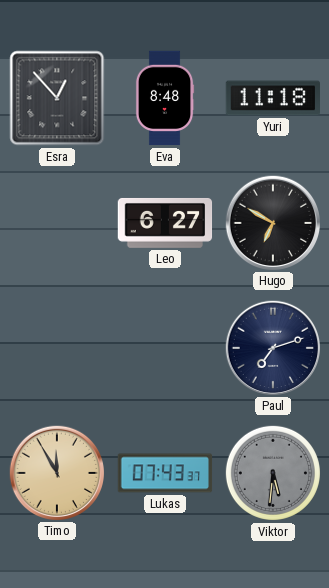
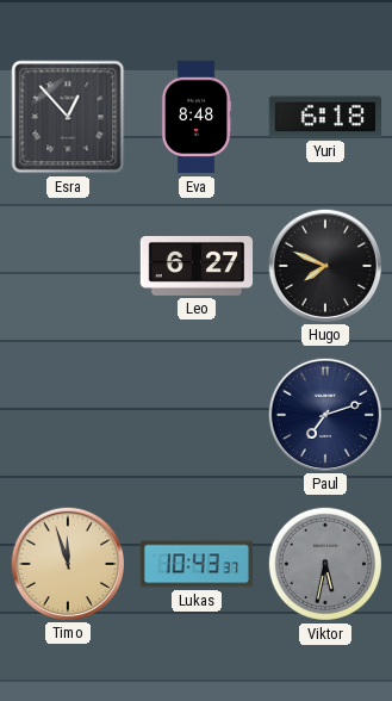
Yuri: 11:18 -> 6:18 (324, 117)
Hugo: 6:50 -> 7:49 (324, 265)
Timo: 11:55 -> 11:57 (67, 563)
Lukas: 07:43 -> 10:43 (197, 564)
Viktor: 5:31 -> 5:32 (325, 564)
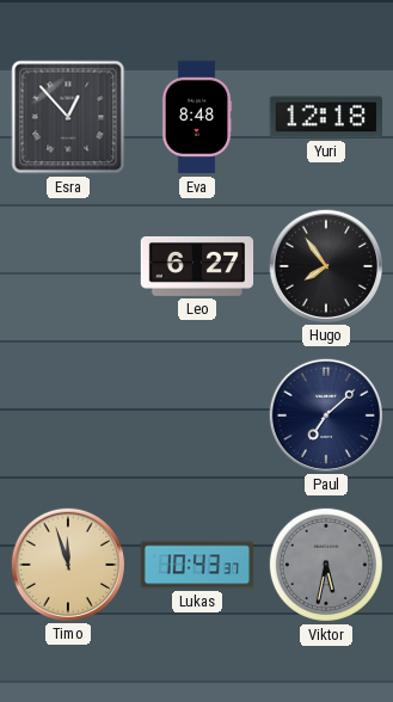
Yuri: 6:18 -> 12:18 (325, 117)
Hugo: 7:49 -> 7:54 (325, 265)
Paul: 7:12 -> 7:08 (325, 414)
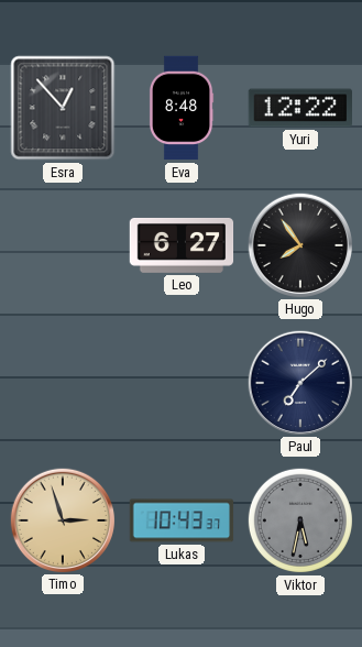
Yuri: 12:18 -> 12:22 (299, 108)
Timo: 11:57 -> 2:57 (62, 519)
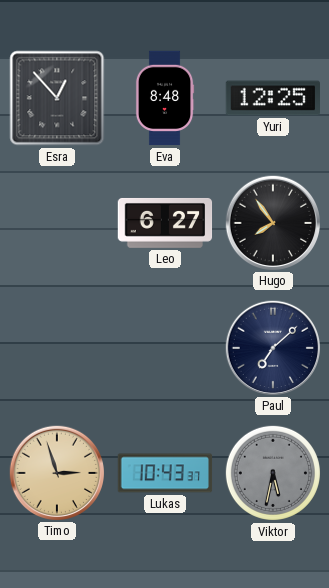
Yuri: 12:22 -> 12:25 (272, 98)
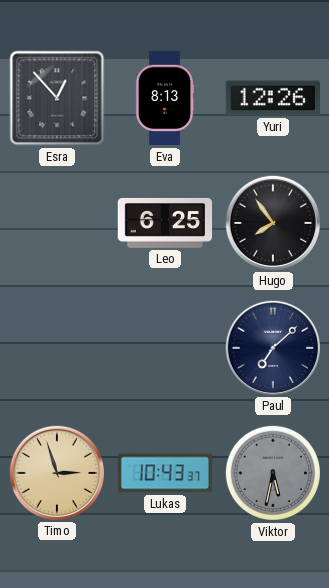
Eva: 8:48 -> 8:13 (165, 98)
Yuri: 12:25 -> 12:26 (272, 98)
Leo: 6:27 -> 6:25 (165, 223)
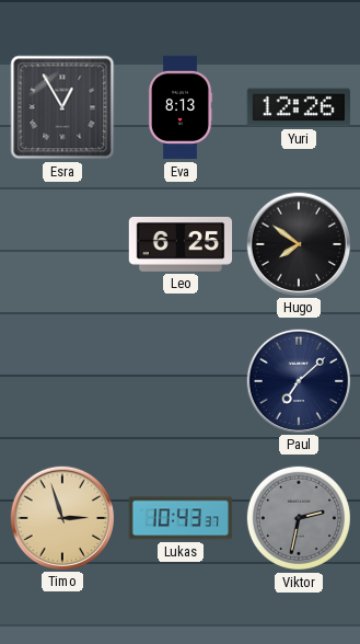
Esra: 12:53 -> 12:55 (62, 107)
Hugo: 7:54 -> 7:51 (298, 243)
Viktor: 5:32 -> 2:32 (299, 518)
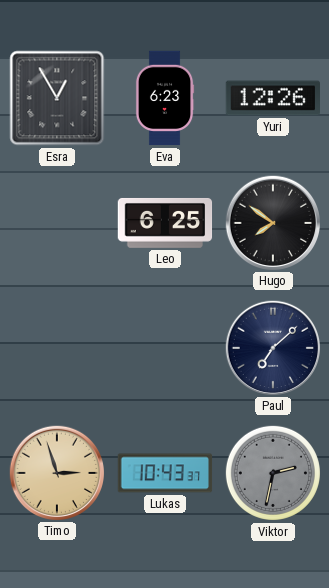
Eva: 8:13 -> 6:23 (165, 98)
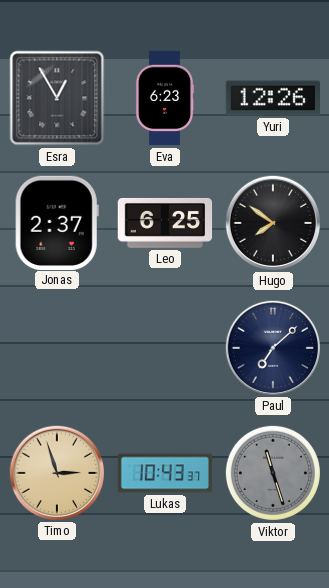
Jonas: none -> 2:37 (57, 222)
Viktor: 2:32 -> 11:27 (273, 473)
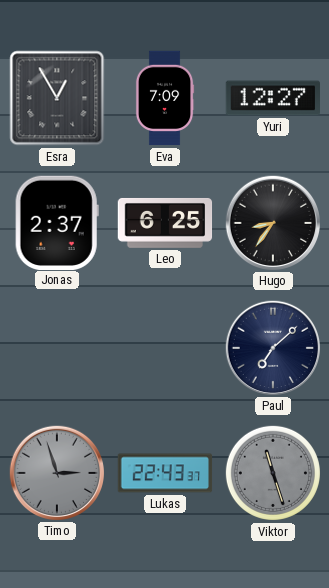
Eva: 6:23 -> 7:09 (165, 98)
Yuri: 12:26 -> 12:27 (272, 98)
Hugo: 7:51 -> 8:36 (272, 222)
Timo dial: champagne -> grey (56, 472)
Lukas: 10:43 -> 22:43 (165, 473)
